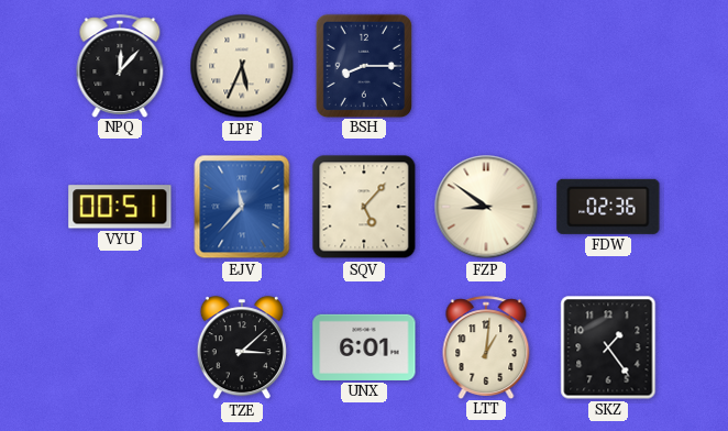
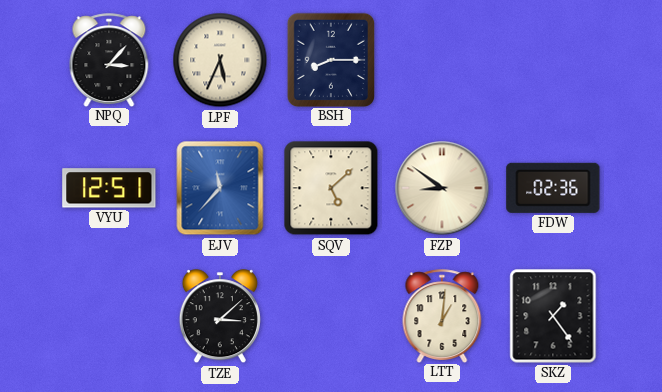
NPQ: 12:07 -> 3:07 (109, 60)
VYU: 00:51 -> 12:51 (109, 188)
SQV: 5:07 -> 5:08 (331, 188)
UNX: 6:01 -> none (364, 347)
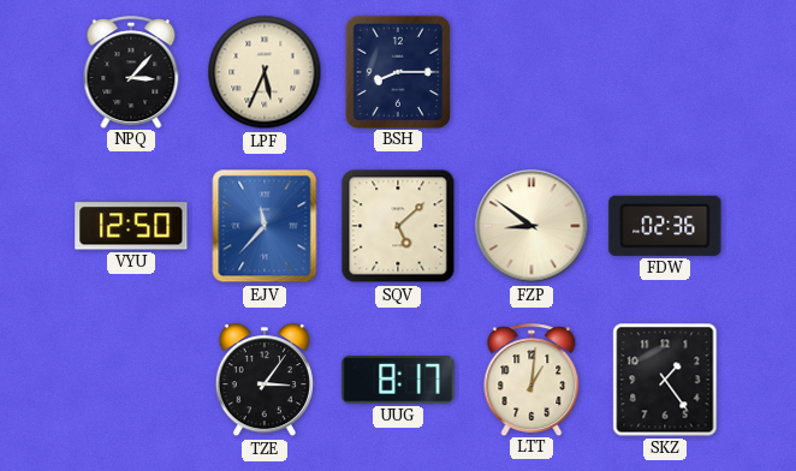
VYU: 12:51 -> 12:50 (131, 226)
TZE: 3:08 -> 3:06 (265, 381)
UUG: none -> 8:17 (398, 381)
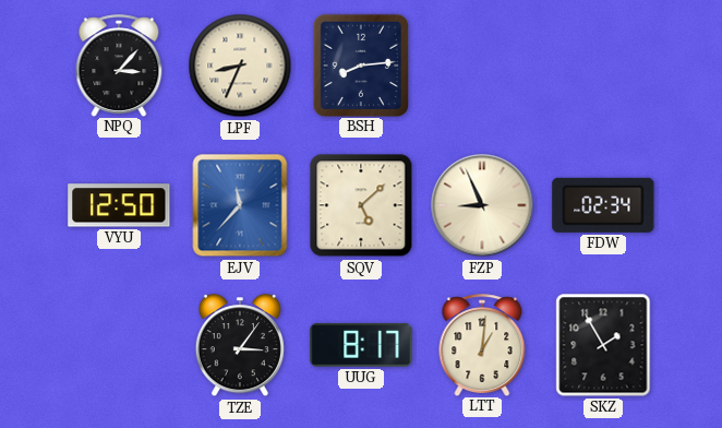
LPF: 5:34 -> 8:34 (240, 66)
BSH: 8:15 -> 8:14 (360, 64)
FZP: 8:51 -> 8:56 (482, 205)
FDW: 02:36 -> 02:34 (603, 205)
SKZ: 1:24 -> 1:55 (603, 345)
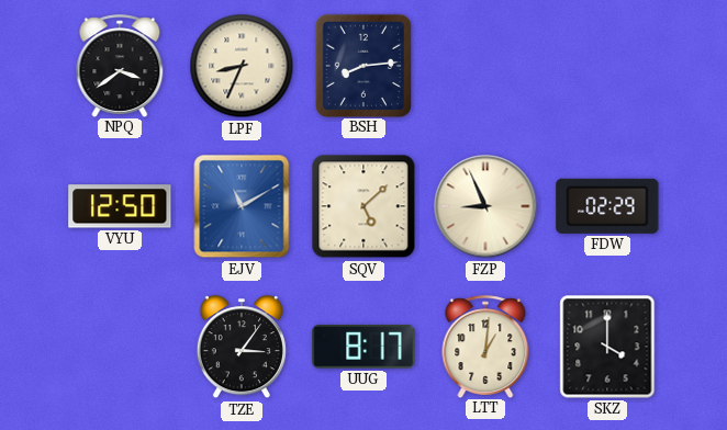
NPQ: 3:07 -> 3:39 (120, 66)
EJV: 11:37 -> 11:10 (242, 206)
FDW: 02:34 -> 02:29 (607, 206)
SKZ: 1:55 -> 4:00 (607, 347)
